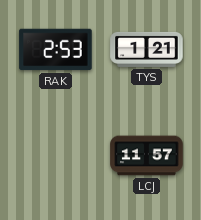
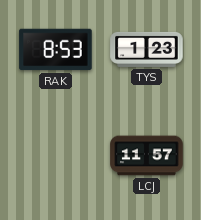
RAK: 2:53 -> 8:53 (56, 50)
TYS: 1:21 -> 1:23 (147, 49)
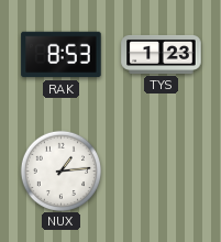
NUX: none -> 1:14 (60, 170)
LCJ: 11:57 -> none (147, 156)
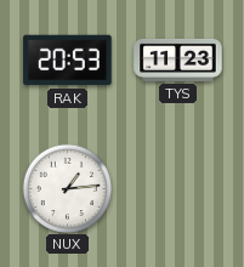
RAK: 8:53 -> 20:53 (68, 61)
TYS: 1:23 -> 11:23 (178, 59)
